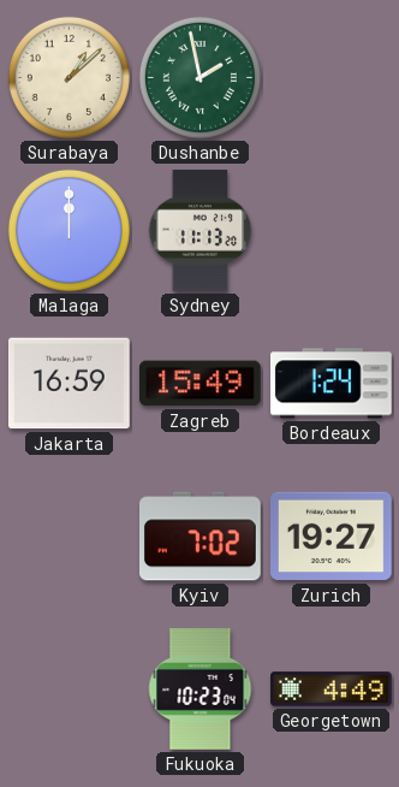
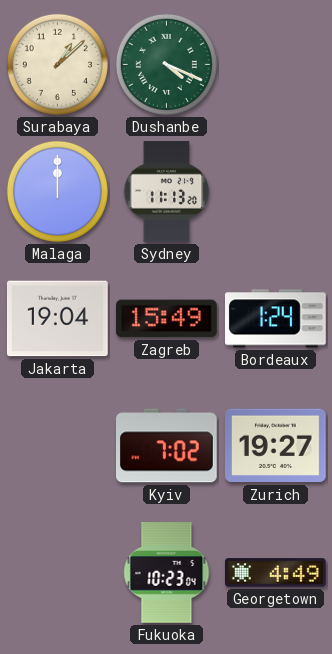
Dushanbe: 1:58 -> 4:19 (166, 64)
Jakarta: 16:59 -> 19:04 (58, 319)
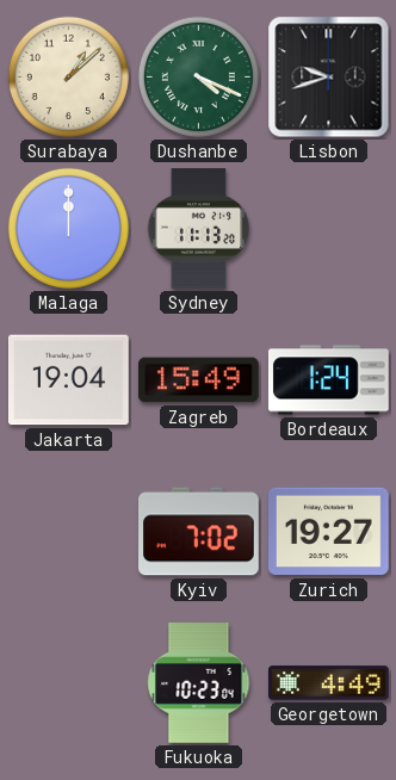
Lisbon: none -> 9:42 (329, 78)
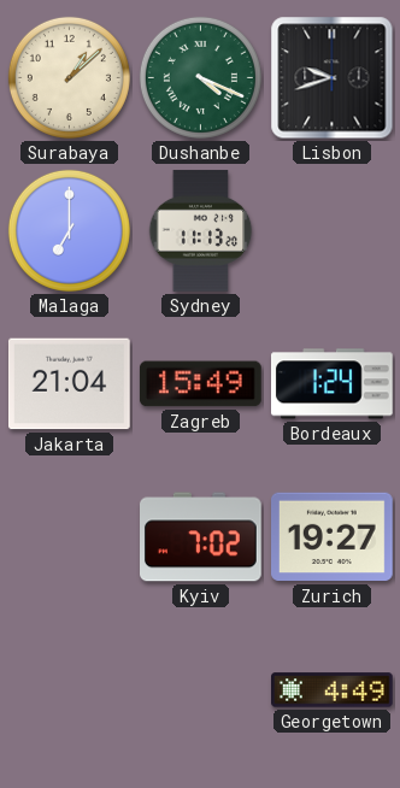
Malaga: 12:00 -> 7:00 (69, 230)
Jakarta: 19:04 -> 21:04 (70, 384)
Fukuoka: 10:23 -> none (199, 683)
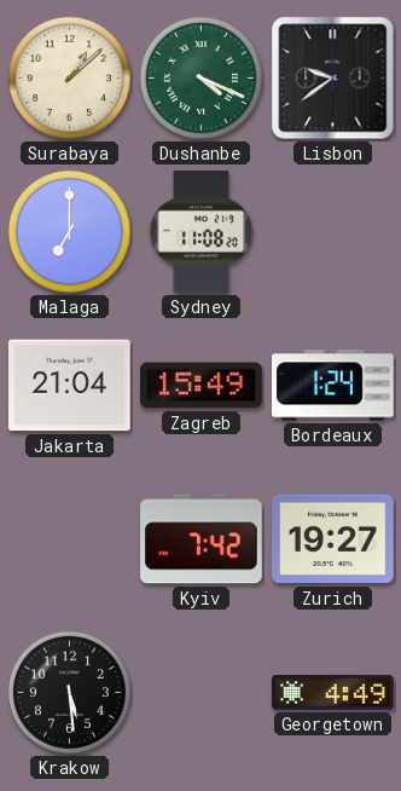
Lisbon: 9:42 -> 9:39 (333, 79)
Sydney: 11:13 -> 11:08 (202, 232)
Kyiv: 7:02 -> 7:42 (202, 539)
Krakow: none -> 5:29 (69, 692)
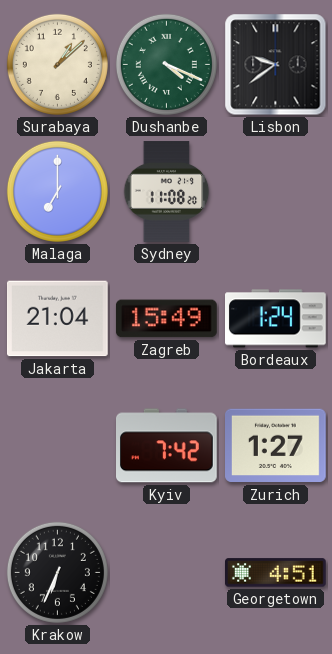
Zurich: 19:27 -> 1:27 (276, 446)
Krakow: 5:29 -> 6:34 (57, 572)
Georgetown: 4:49 -> 4:51 (276, 573)
